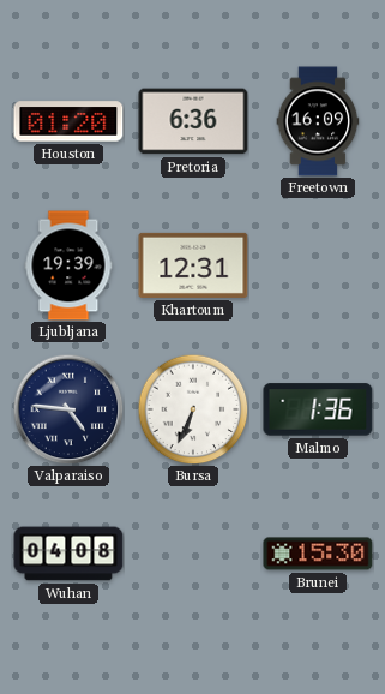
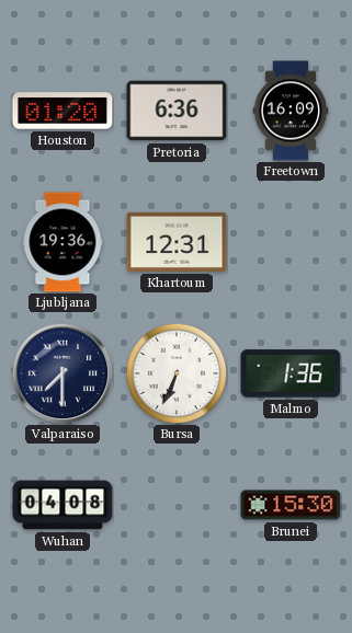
Ljubljana: 19:39 -> 19:36 (63, 242)
Valparaiso: 4:46 -> 7:30 (63, 373)
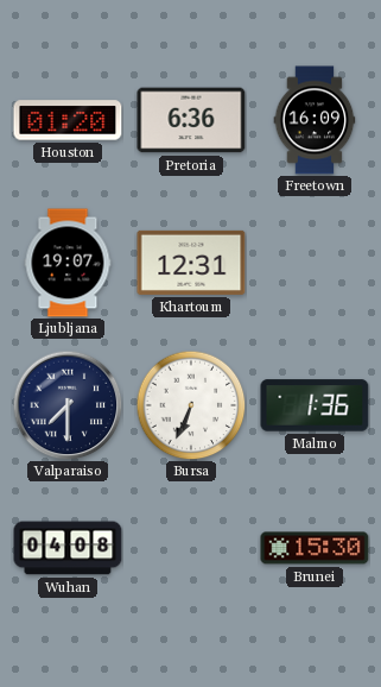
Ljubljana: 19:36 -> 19:07 (68, 263)
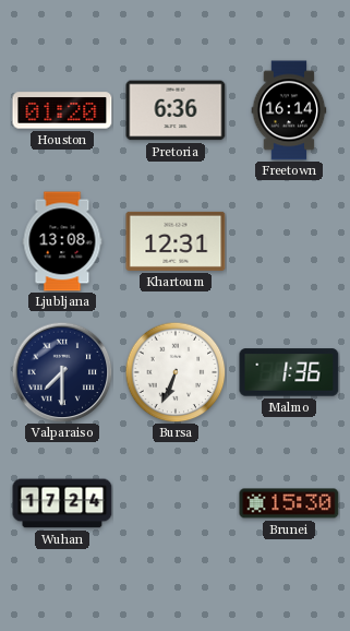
Freetown: 16:09 -> 16:14 (289, 110)
Ljubljana: 19:07 -> 13:08 (62, 241)
Wuhan: 04:08 -> 17:24 (62, 503)
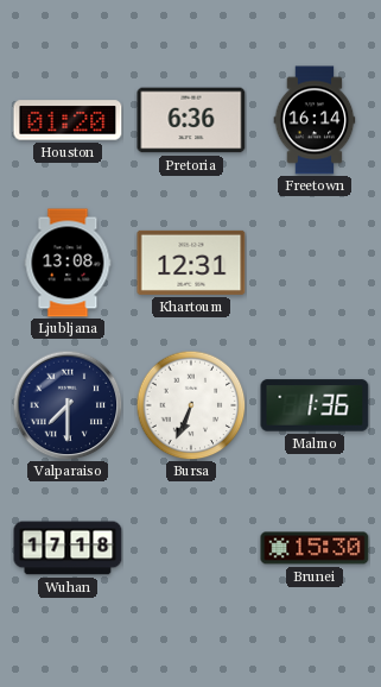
Wuhan: 17:24 -> 17:18 (68, 548)
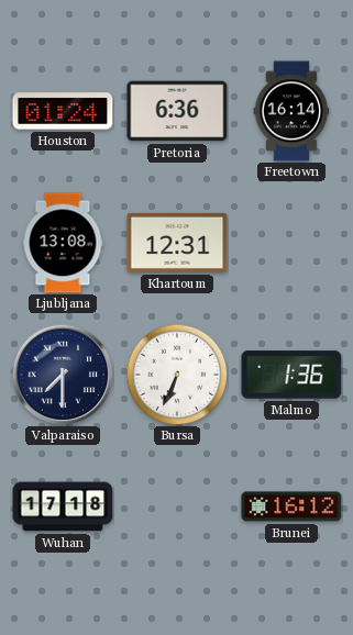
Houston: 01:20 -> 01:24 (63, 111)
Brunei: 15:30 -> 16:12 (291, 506)
